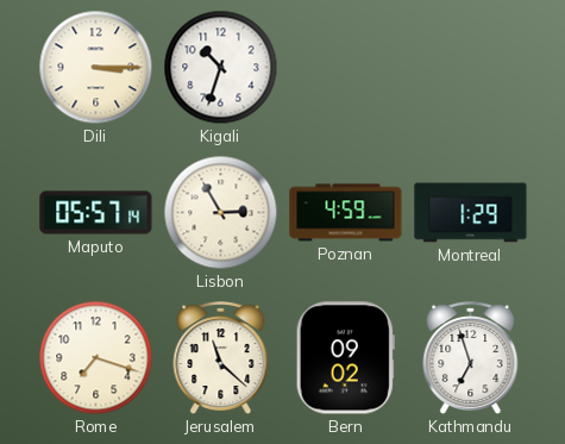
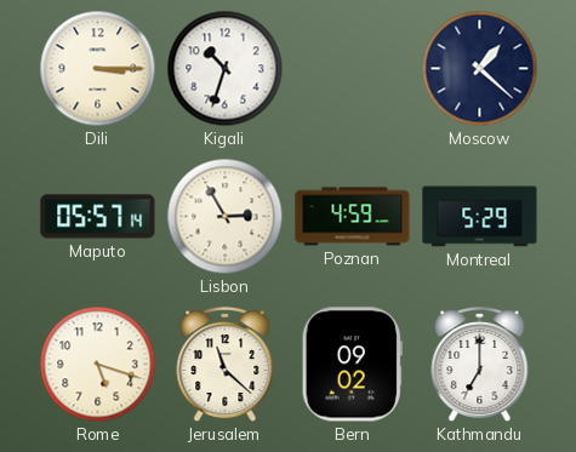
Moscow: none -> 1:22 (480, 69)
Montreal: 1:29 -> 5:29 (480, 217)
Rome: 7:18 -> 5:18 (98, 365)
Kathmandu: 6:57 -> 7:00 (480, 365)
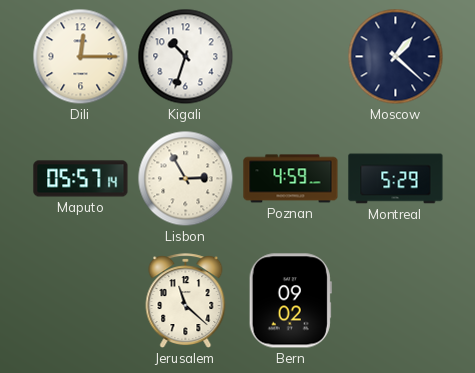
Dili: 3:15 -> 12:15 (81, 57)
Rome: 5:18 -> none (98, 365)
Kathmandu: 7:00 -> none (480, 365)
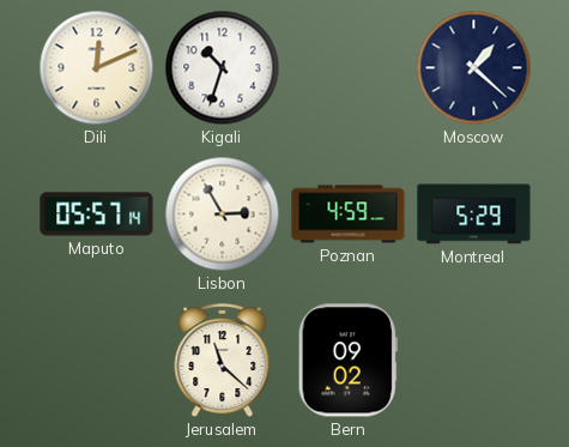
Dili: 12:15 -> 12:11 (97, 68)
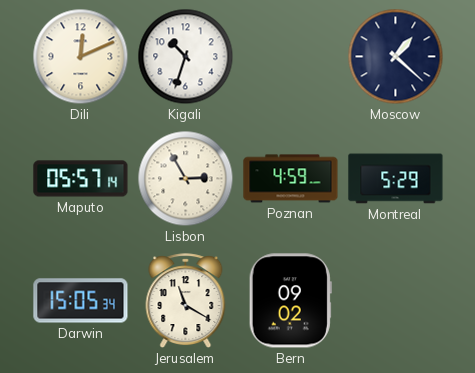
Darwin: none -> 15:05 (81, 301)
Jerusalem: 11:22 -> 11:20 (186, 301)
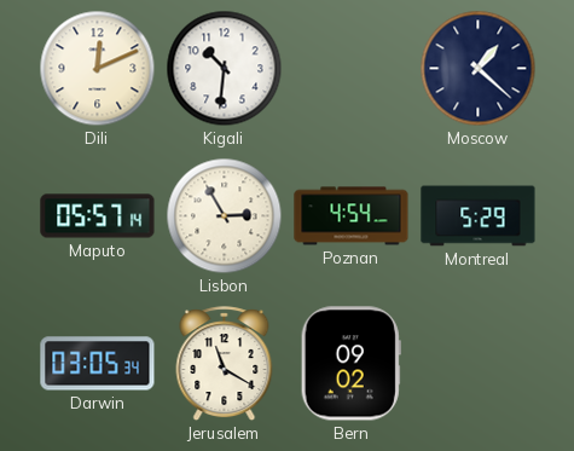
Kigali: 10:33 -> 10:31 (225, 69)
Poznan: 4:59 -> 4:54 (352, 216)
Darwin: 15:05 -> 03:05 (98, 364)
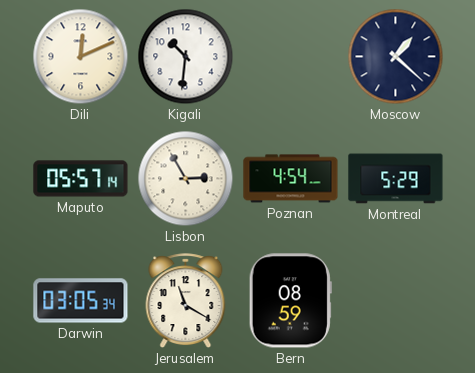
Bern: 09:02 -> 08:59 (290, 301)
